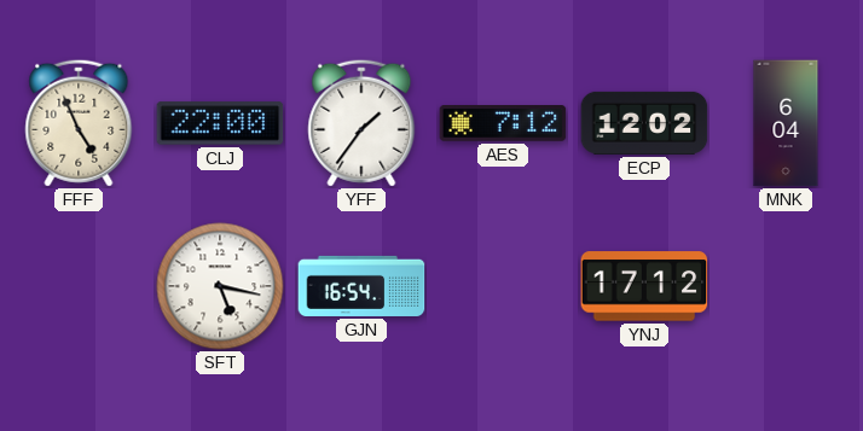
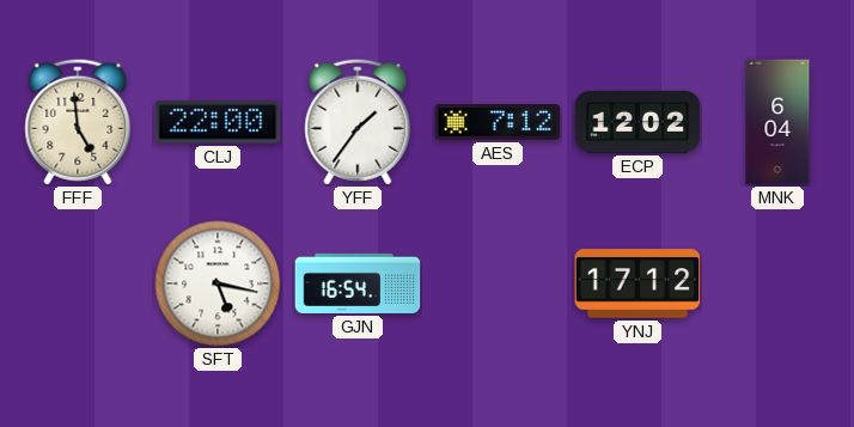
FFF: 4:56 -> 4:59 (78, 122)
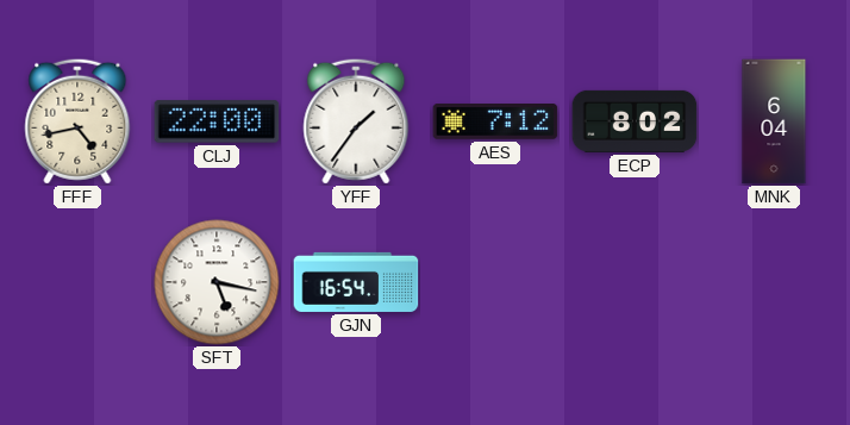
FFF: 4:59 -> 4:43 (77, 121)
ECP: 12:02 -> 8:02 (635, 121)
YNJ: 17:12 -> none (638, 283)
